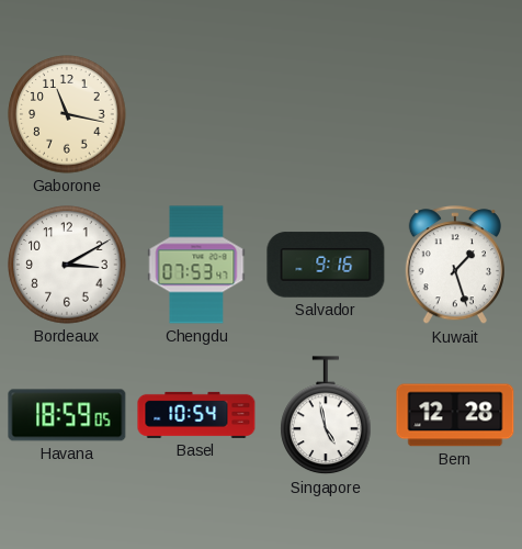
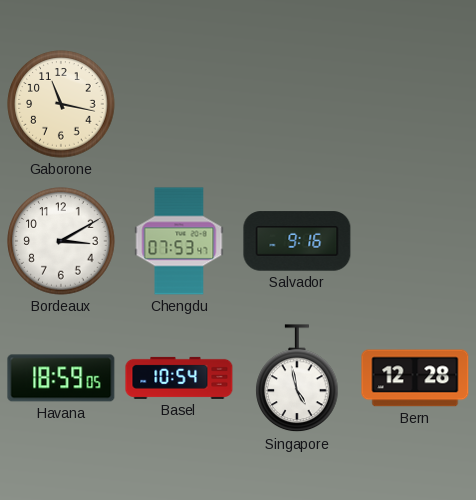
Kuwait: 1:27 -> none (455, 266)
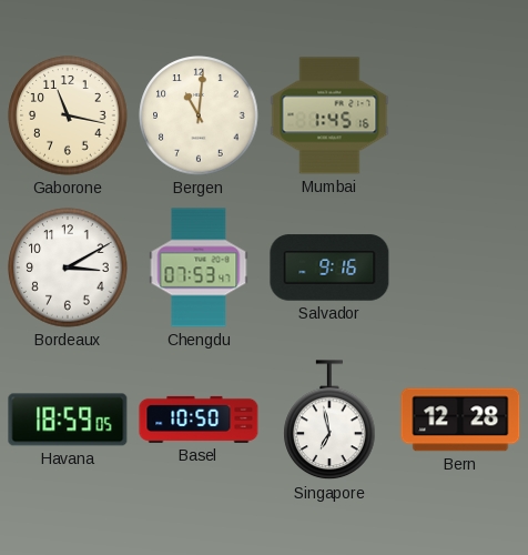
Bergen: none -> 11:01 (199, 115)
Mumbai: none -> 1:45 (329, 115)
Basel: 10:54 -> 10:50 (199, 420)
Singapore: 4:58 -> 6:58 (329, 421)
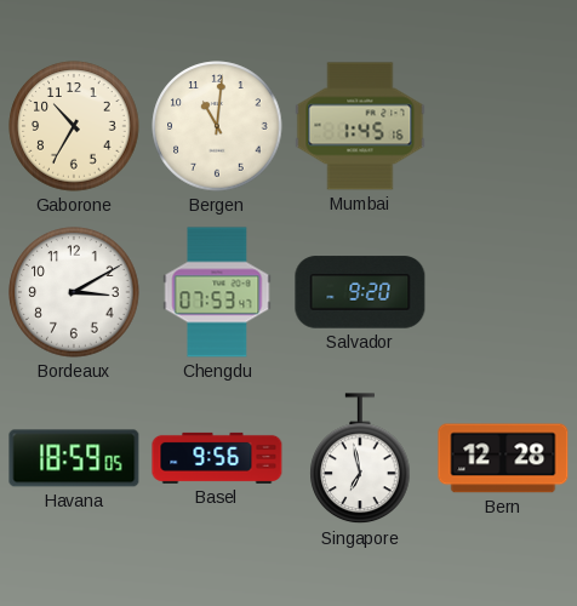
Gaborone: 11:17 -> 10:35 (74, 126)
Salvador: 9:16 -> 9:20 (360, 292)
Basel: 10:50 -> 9:56 (217, 458)
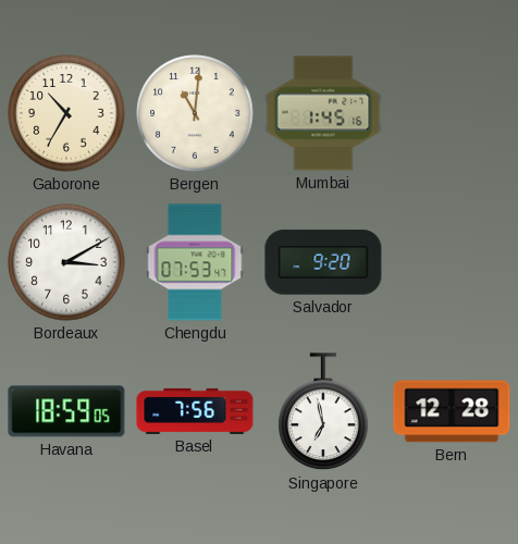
Basel: 9:56 -> 7:56 (195, 411)
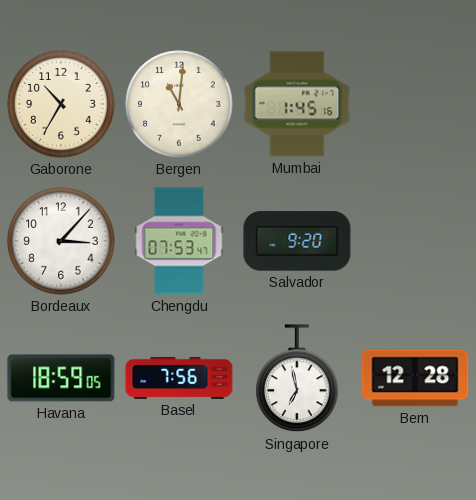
Bordeaux: 3:10 -> 3:07 (61, 241)
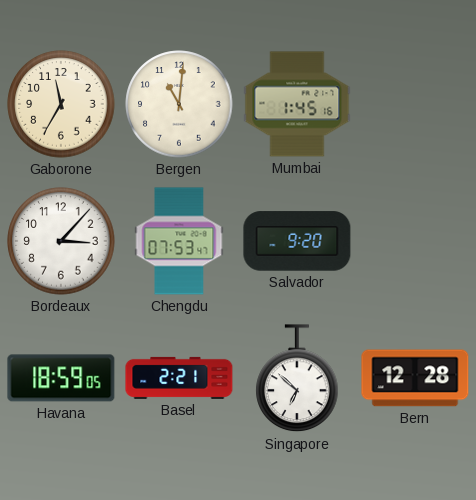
Gaborone: 10:35 -> 11:35 (61, 104)
Basel: 7:56 -> 2:21 (179, 378)
Singapore: 6:58 -> 6:52 (297, 379)
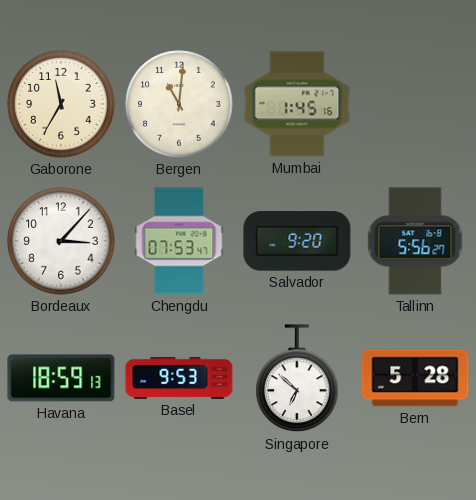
Tallinn: none -> 5:56 (415, 241)
Havana: 18:59:05 -> 18:59:13 (61, 378)
Basel: 2:21 -> 9:53 (179, 378)
Bern: 12:28 -> 5:28 (415, 378)
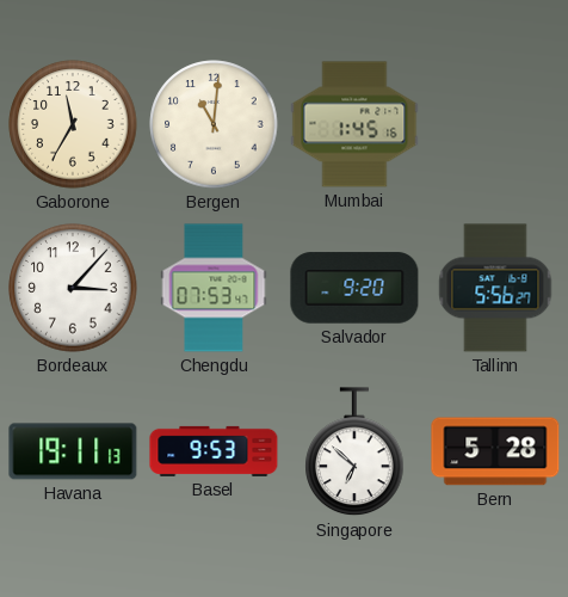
Havana: 18:59 -> 19:11 (73, 451)
